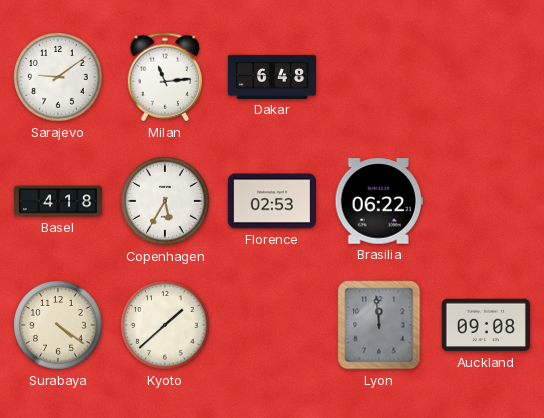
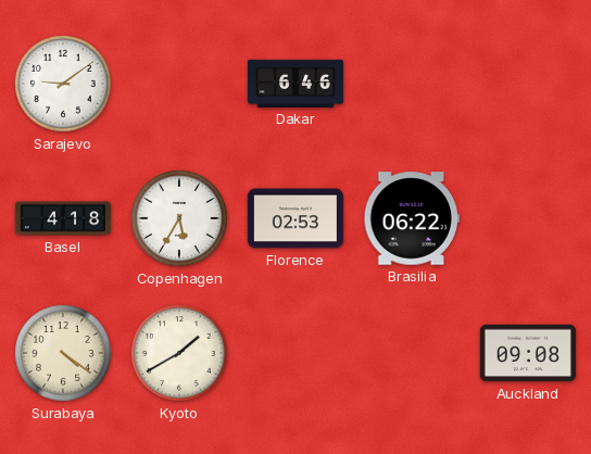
Milan: 11:14 -> none (164, 77)
Dakar: 6:48 -> 6:46 (294, 84)
Kyoto: 1:38 -> 1:40 (179, 353)
Lyon: 11:59 -> none (379, 325)
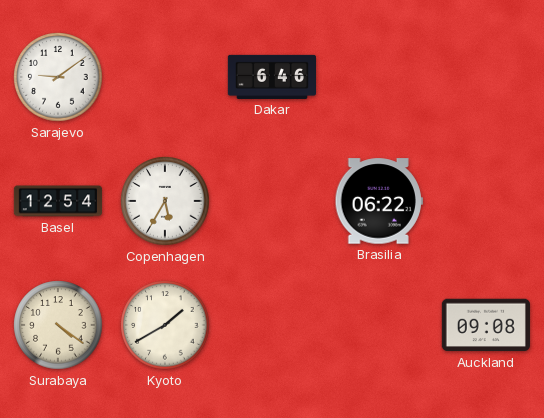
Basel: 4:18 -> 12:54 (58, 201)
Florence: 02:53 -> none (294, 218)
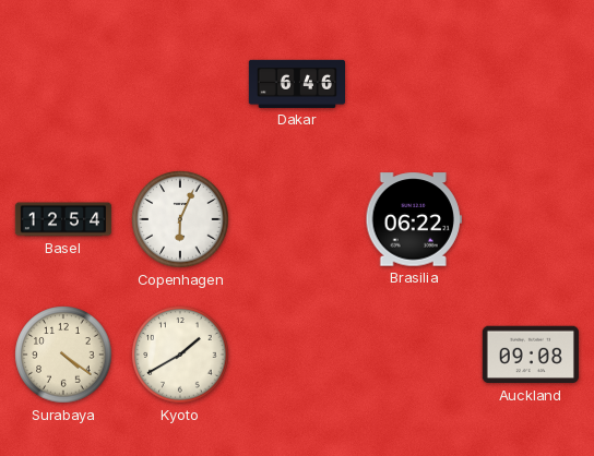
Sarajevo: 9:09 -> none (58, 77)
Copenhagen: 5:35 -> 6:04 (180, 219)
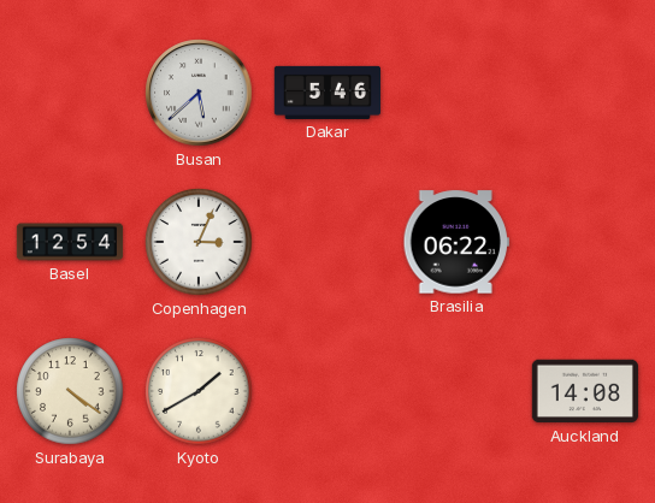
Busan: none -> 5:38 (199, 93)
Dakar: 6:46 -> 5:46 (326, 93)
Copenhagen: 6:04 -> 3:04 (199, 242)
Auckland: 09:08 -> 14:08 (585, 391)
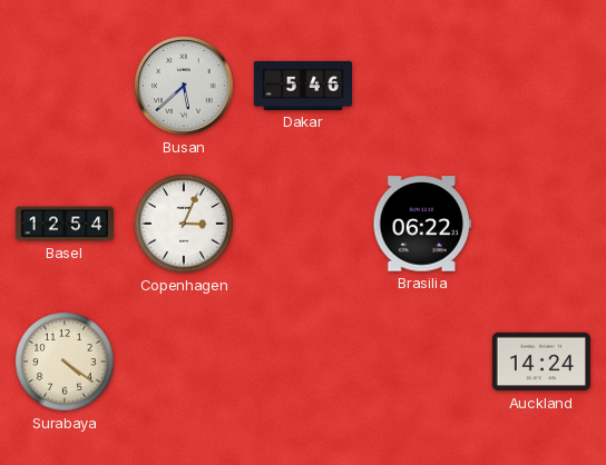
Kyoto: 1:40 -> none (199, 391)
Auckland: 14:08 -> 14:24 (541, 362)
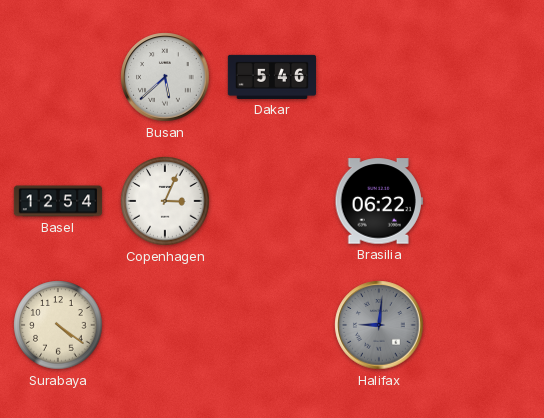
Halifax: none -> 9:01 (379, 325)
Auckland: 14:24 -> none (541, 362)
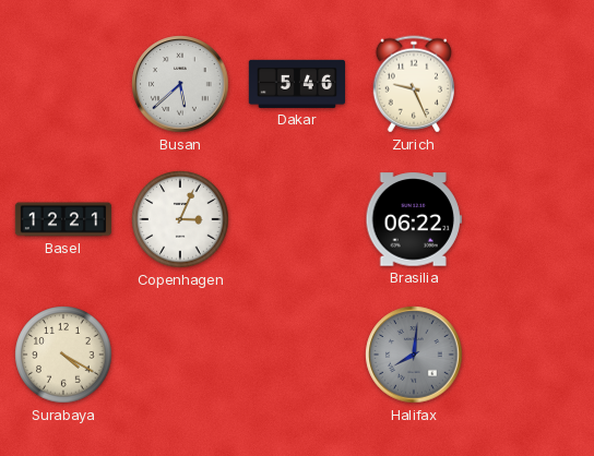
Zurich: none -> 9:26 (413, 84)
Basel: 12:54 -> 12:21 (63, 219)
Surabaya: 4:21 -> 4:20 (63, 355)
Halifax: 9:01 -> 8:01 (414, 355)
